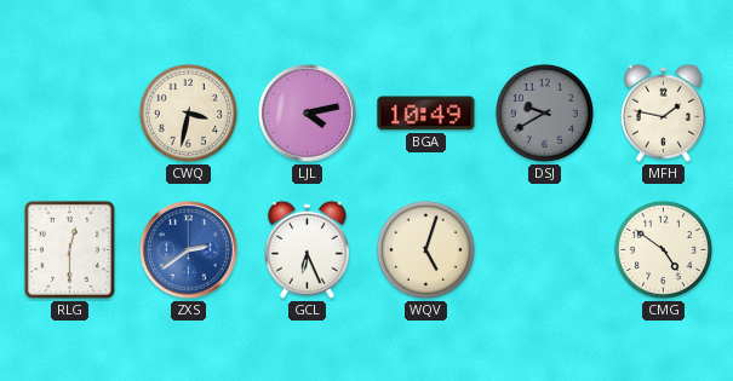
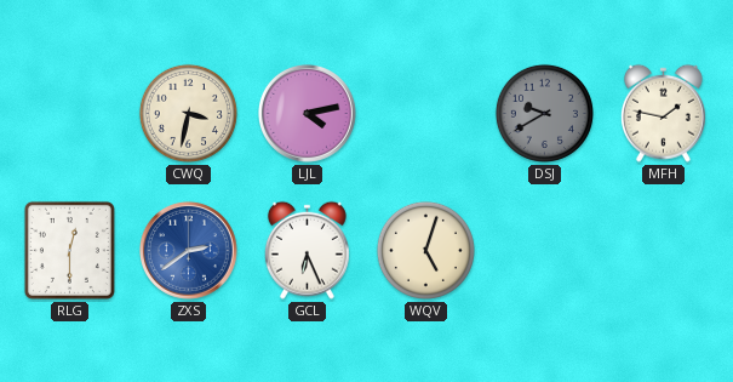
BGA: 10:49 -> none (426, 114)
CMG: 4:51 -> none (663, 249)
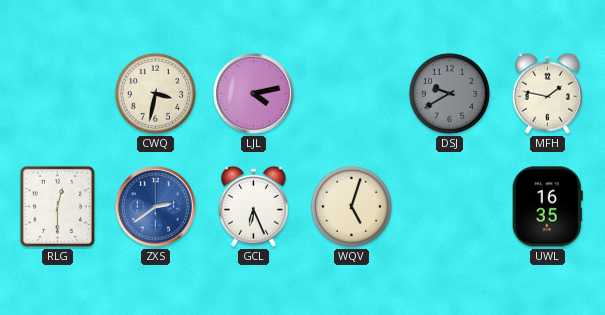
UWL: none -> 16:35 (547, 207)
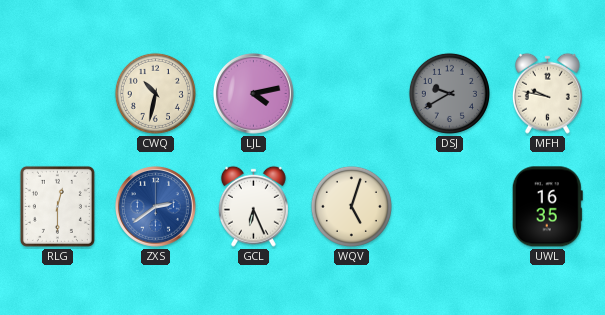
CWQ: 3:32 -> 10:32 (155, 93)
MFH: 1:47 -> 9:47 (547, 93)
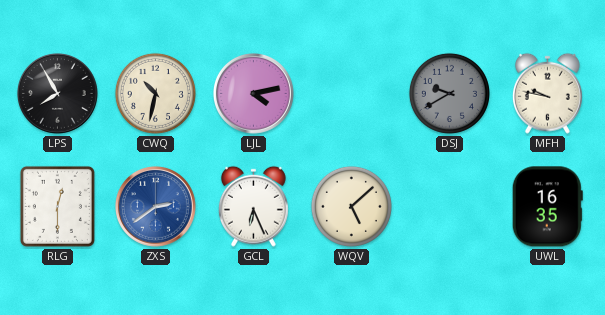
LPS: none -> 7:55 (58, 94)
WQV: 5:03 -> 5:08 (351, 206)
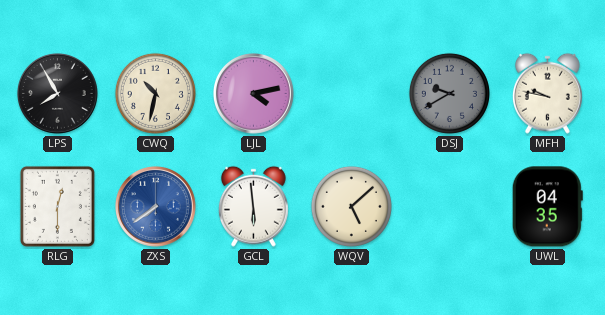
ZXS: 2:39 -> 7:39 (156, 207)
GCL: 6:26 -> 5:59 (253, 206)
UWL: 16:35 -> 04:35 (547, 207)
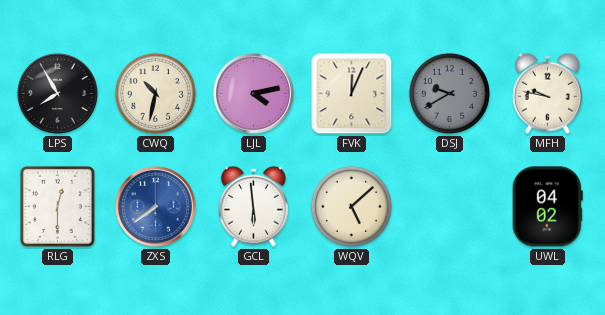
FVK: none -> 12:04 (352, 94)
UWL: 04:35 -> 04:02 (547, 207)
